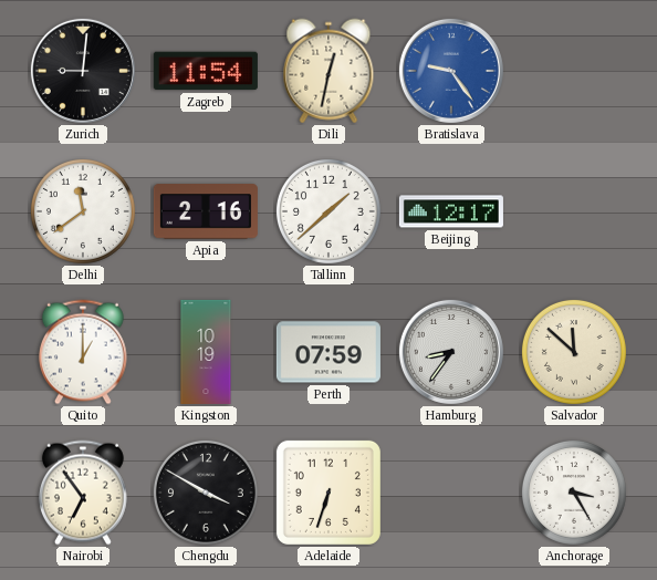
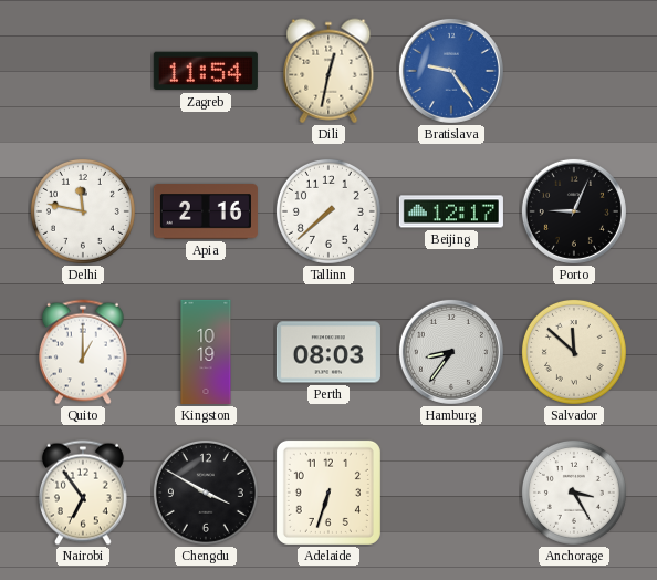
Zurich: 9:01 -> none (83, 71)
Delhi: 11:39 -> 11:47 (83, 211)
Tallinn: 1:38 -> 7:38 (328, 211)
Porto: none -> 9:04 (574, 211)
Perth: 07:59 -> 08:03 (328, 352)
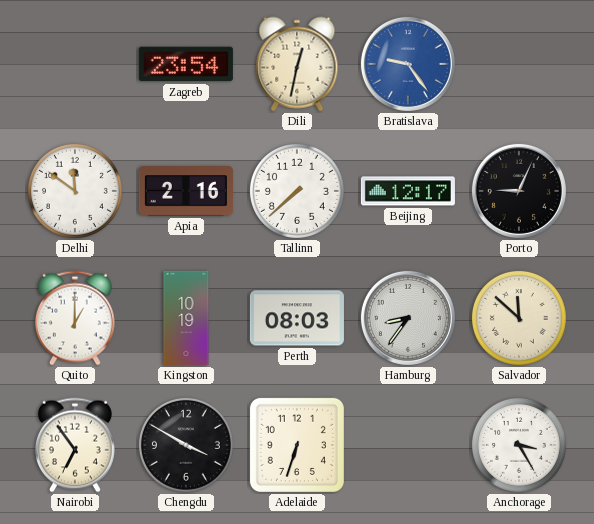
Zagreb: 11:54 -> 23:54 (186, 64)
Delhi: 11:47 -> 11:51 (75, 191)
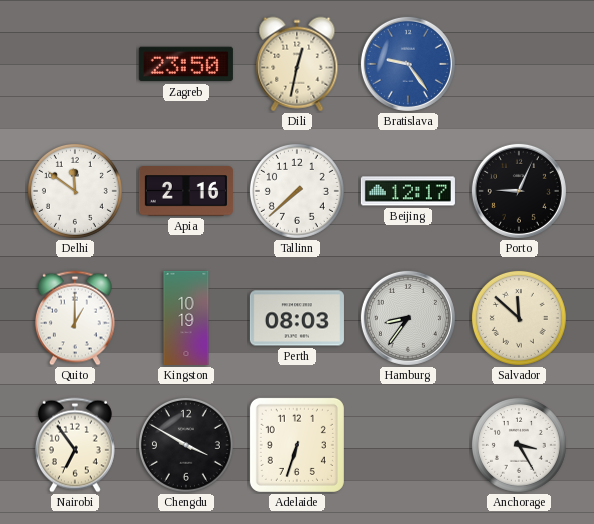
Zagreb: 23:54 -> 23:50 (186, 64)
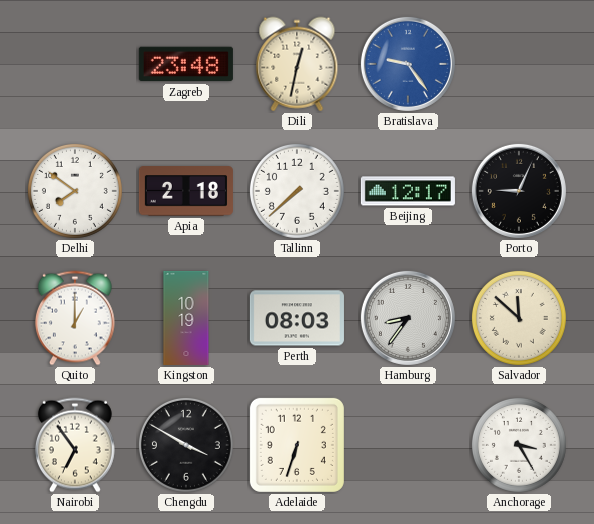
Zagreb: 23:50 -> 23:48 (186, 64)
Delhi: 11:51 -> 7:51 (75, 191)
Apia: 2:16 -> 2:18 (186, 191)
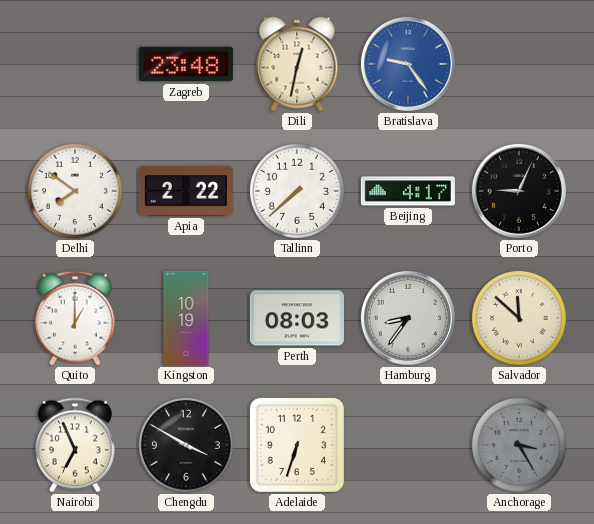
Apia: 2:18 -> 2:22 (186, 191)
Beijing: 12:17 -> 4:17 (408, 191)
Nairobi: 6:54 -> 6:56 (75, 445)
Anchorage dial: white -> grey (519, 445)
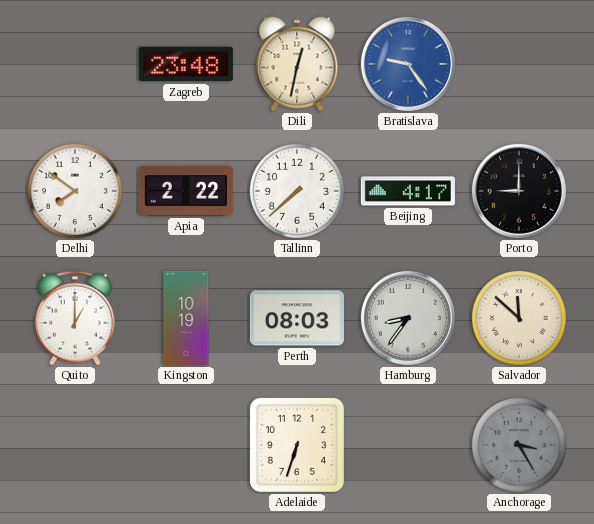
Porto: 9:04 -> 9:00 (519, 191)
Nairobi: 6:56 -> none (75, 445)
Chengdu: 3:50 -> none (186, 445)
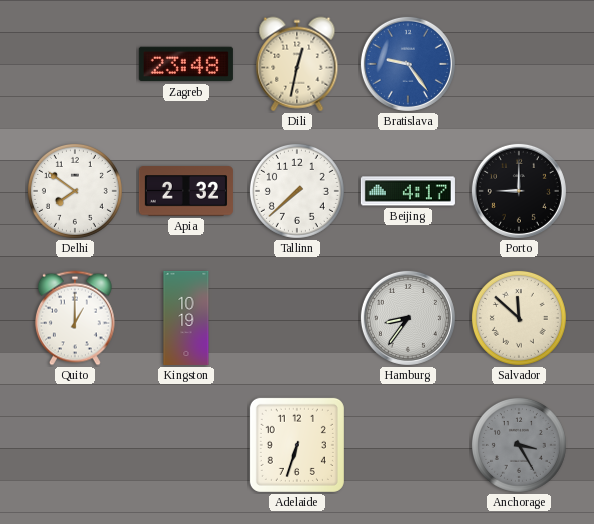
Apia: 2:22 -> 2:32 (186, 191)
Perth: 08:03 -> none (297, 318)
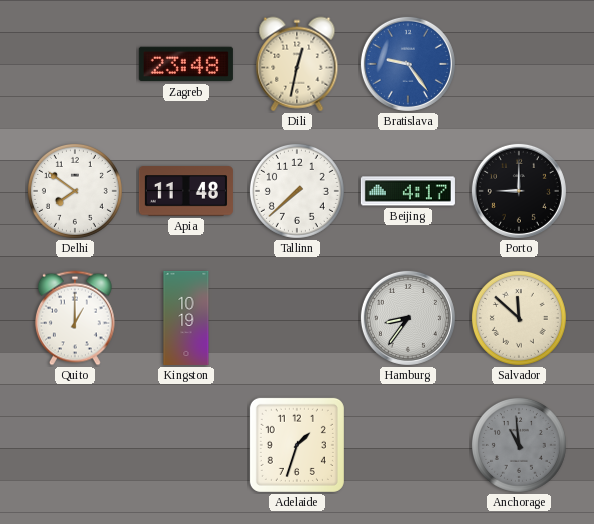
Apia: 2:32 -> 11:48 (186, 191)
Adelaide: 6:33 -> 1:33 (297, 445)
Anchorage: 3:25 -> 10:59 (519, 445)
